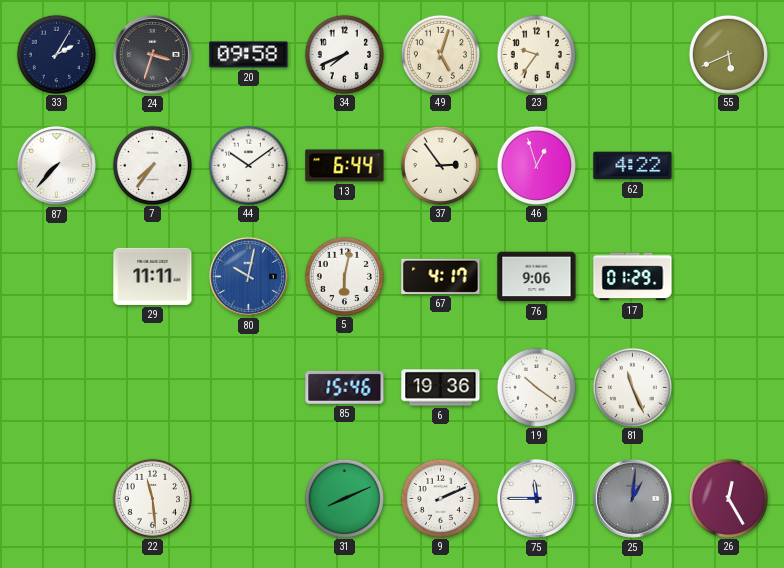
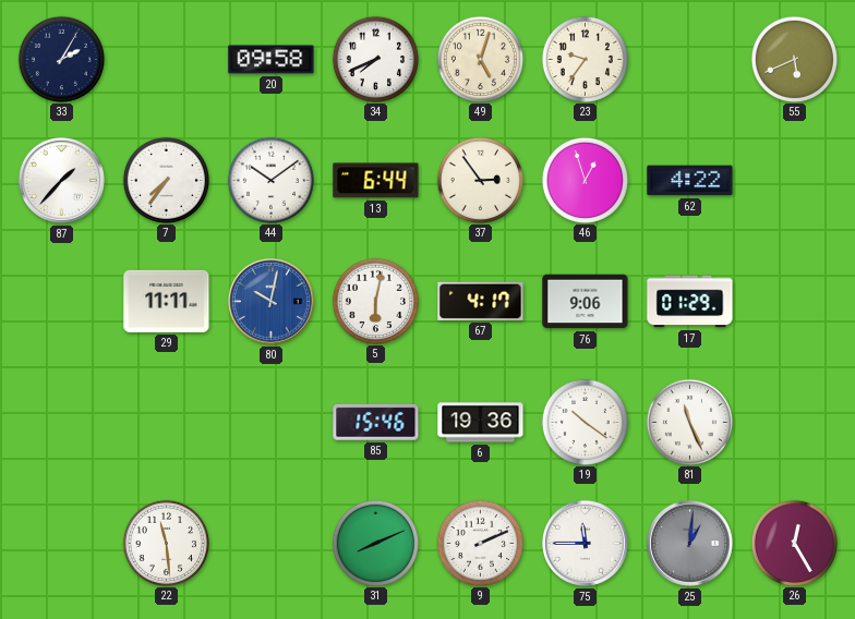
24: 3:33 -> none (152, 54)
87: 7:37 -> 1:37 (61, 180)
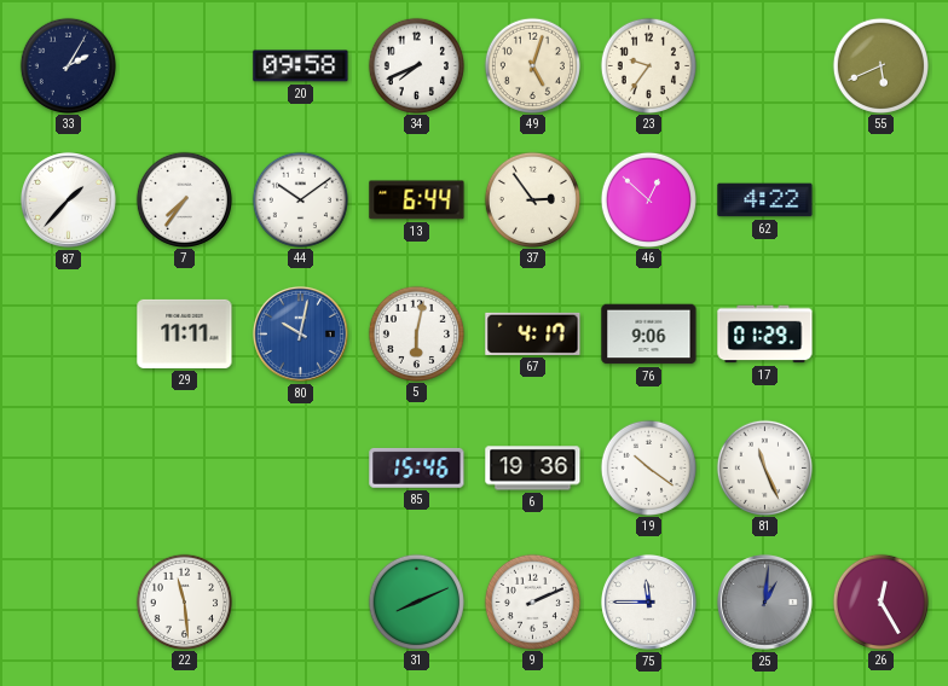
46: 12:57 -> 12:52 (648, 199)
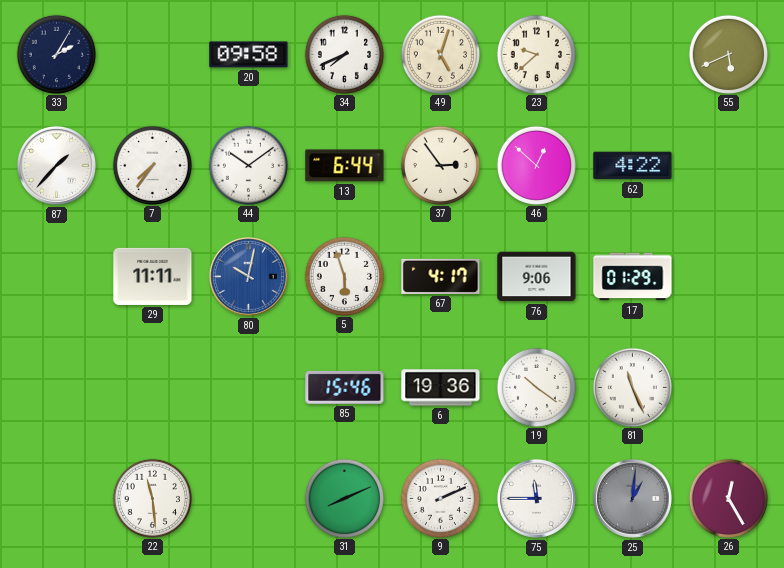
23: 9:36 -> 9:38 (536, 54)
5: 6:02 -> 5:57 (344, 276)
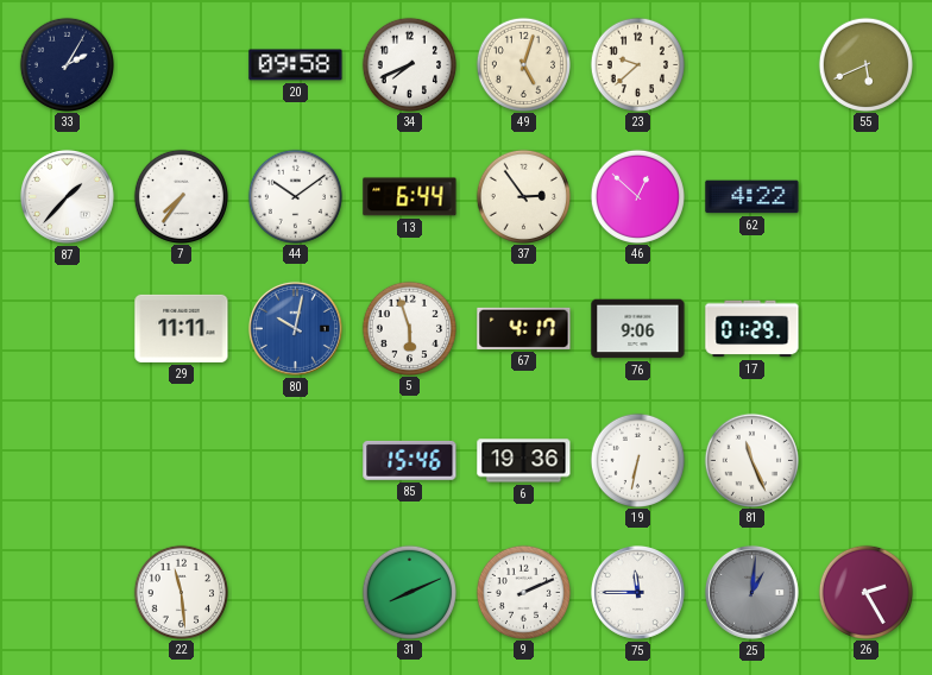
19: 10:21 -> 6:32 (637, 460)
26: 12:25 -> 2:25 (865, 592)
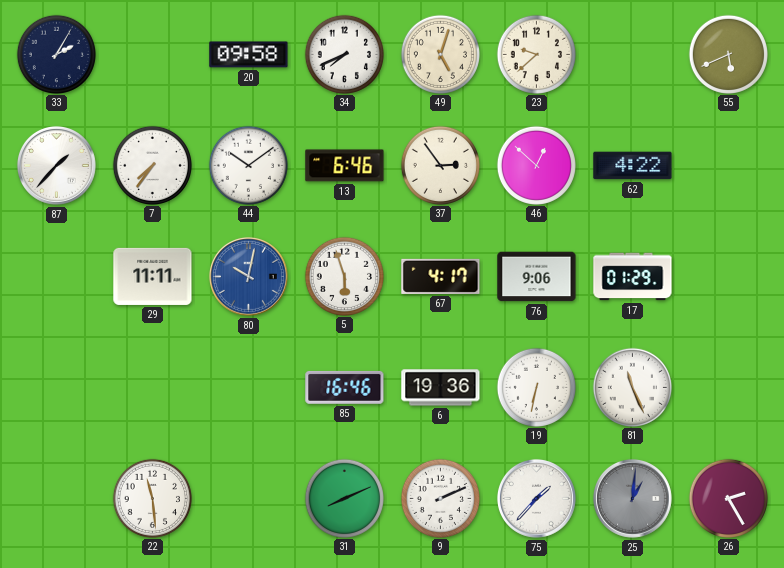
13: 6:44 -> 6:46 (345, 166)
85: 15:46 -> 16:46 (345, 387)
75: 11:45 -> 1:37 (536, 498)
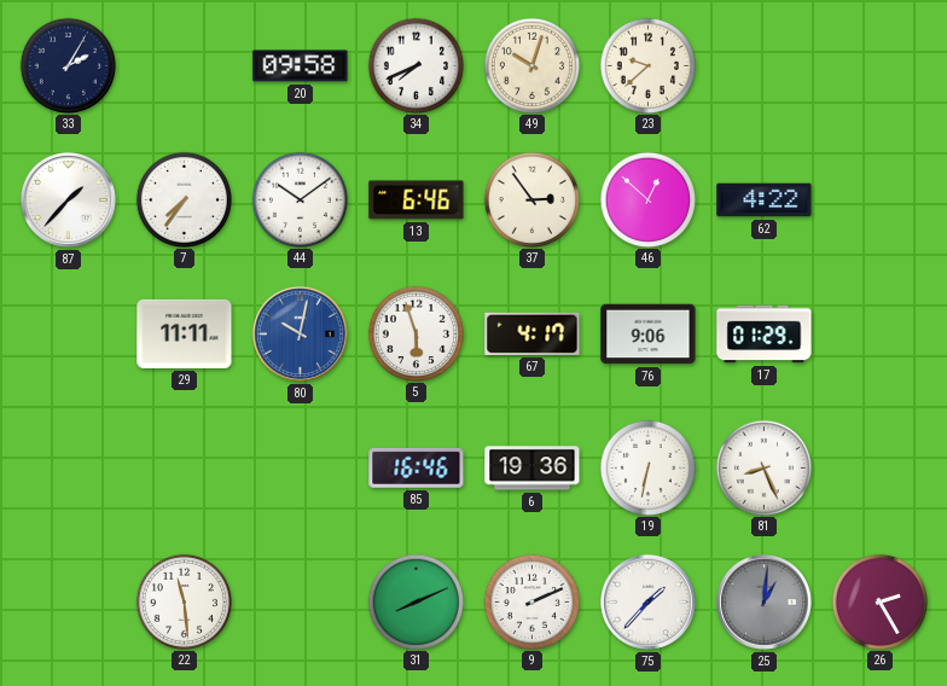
49: 5:03 -> 10:03 (531, 65)
55: 5:41 -> none (728, 54)
81: 11:26 -> 8:26 (763, 467)
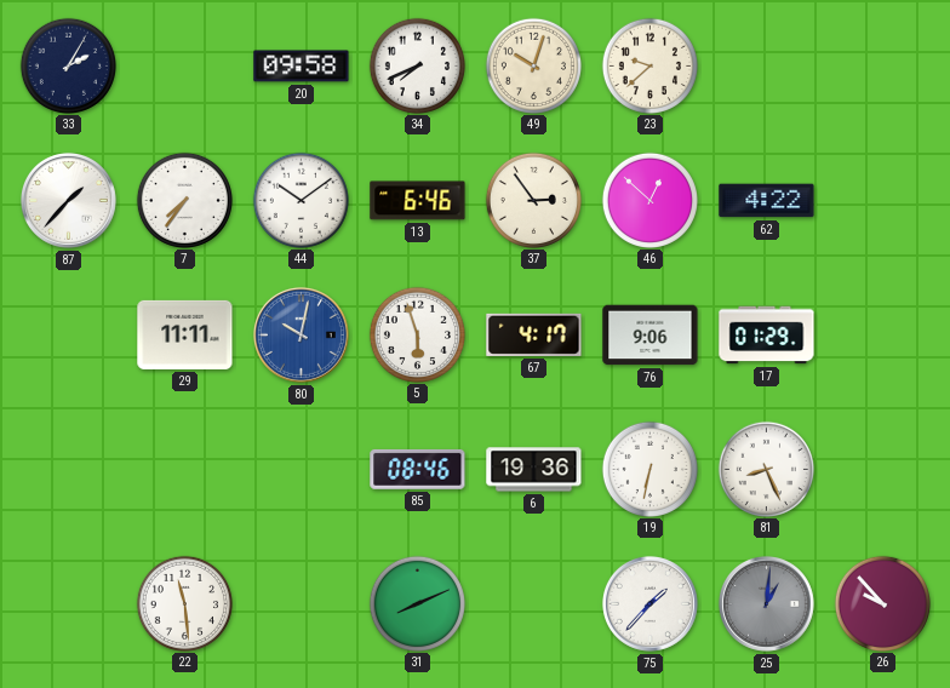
85: 16:46 -> 08:46 (418, 469)
9: 2:11 -> none (531, 601)
26: 2:25 -> 9:53 (882, 603)
